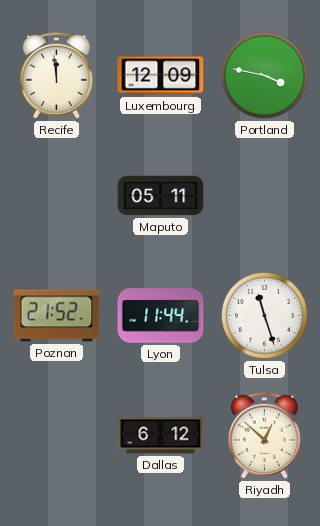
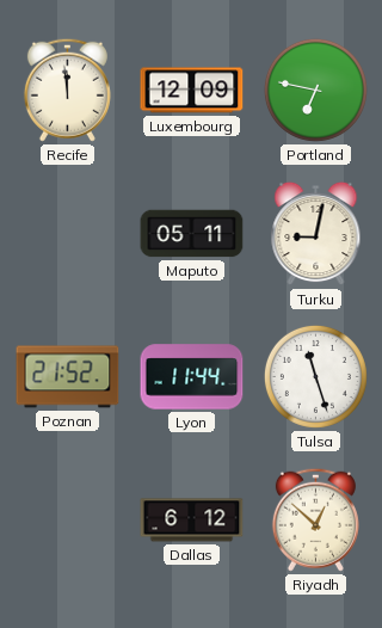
Portland: 3:47 -> 6:47 (315, 90)
Turku: none -> 9:02 (316, 234)
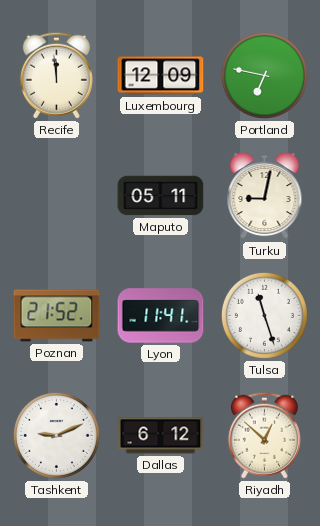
Lyon: 11:44 -> 11:41 (161, 316)
Tashkent: none -> 9:11 (56, 435)
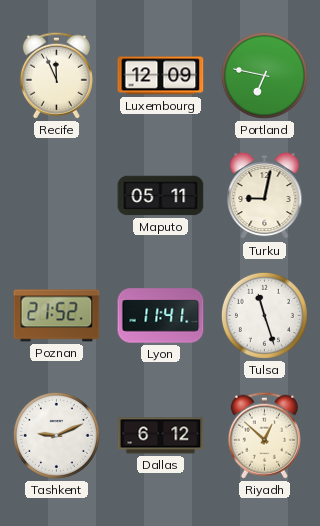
Recife: 11:59 -> 11:56 (56, 75)
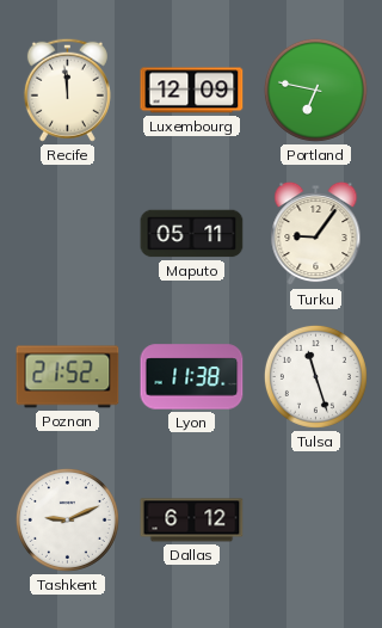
Recife: 11:56 -> 11:59 (67, 90)
Turku: 9:02 -> 9:06 (316, 234)
Lyon: 11:41 -> 11:38 (192, 377)
Riyadh: 12:52 -> none (264, 435)
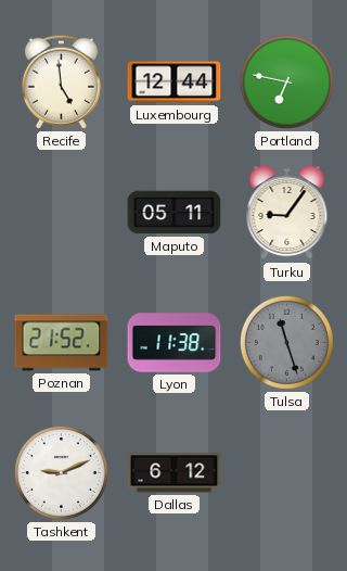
Recife: 11:59 -> 4:59 (61, 81)
Luxembourg: 12:09 -> 12:44 (175, 83)
Tulsa dial: white -> grey (286, 342)
